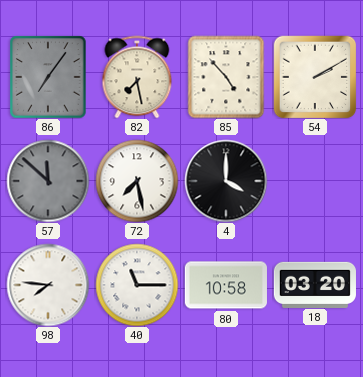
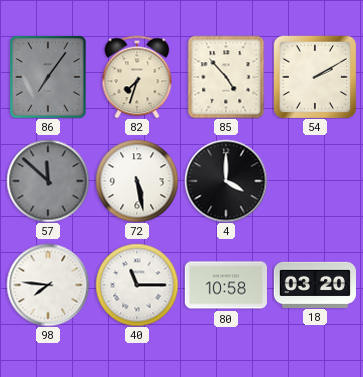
82: 7:28 -> 7:33 (137, 77)
72: 7:28 -> 5:28 (137, 181)
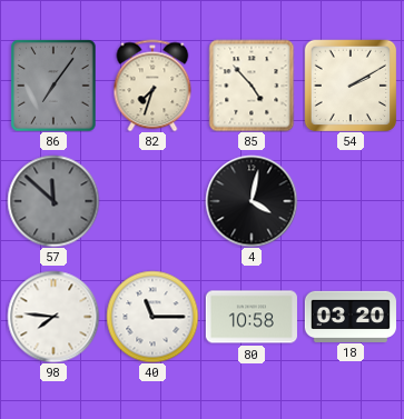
72: 5:28 -> none (137, 181)
4: 4:00 -> 4:02 (252, 201)
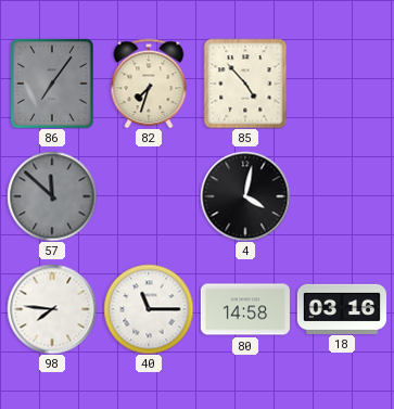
54: 2:10 -> none (351, 86)
80: 10:58 -> 14:58 (245, 309)
18: 03:20 -> 03:16 (342, 308)
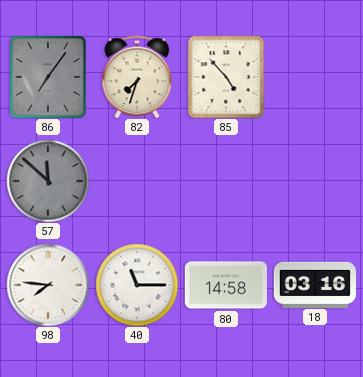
4: 4:02 -> none (245, 196)
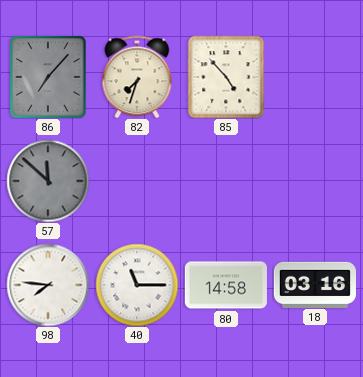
86: 7:06 -> 7:07 (48, 77)
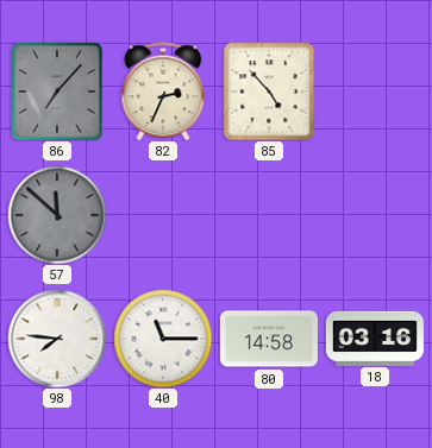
82: 7:33 -> 2:34 (163, 92)
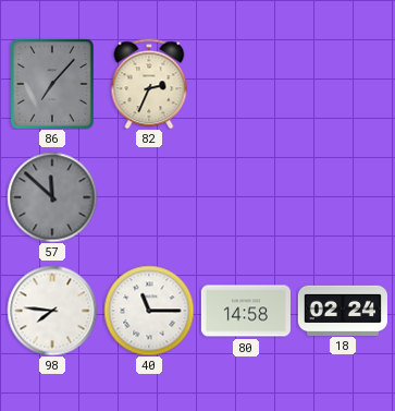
85: 4:53 -> none (269, 92)
18: 03:16 -> 02:24 (343, 310)
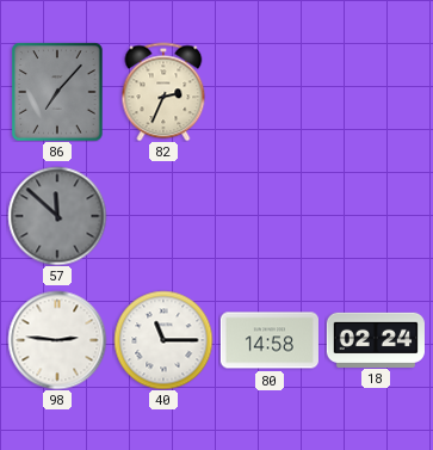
98: 7:46 -> 2:46 (57, 340)
